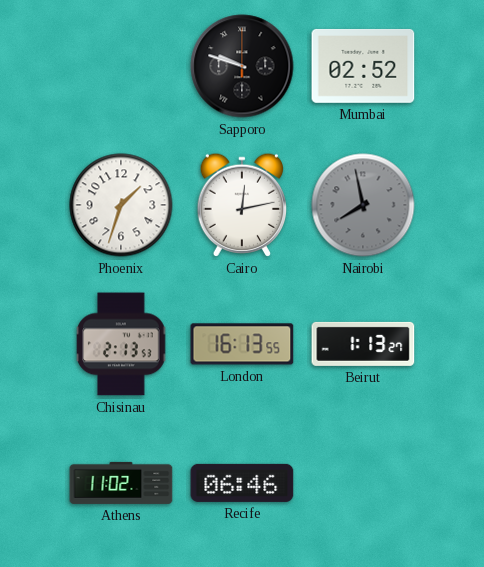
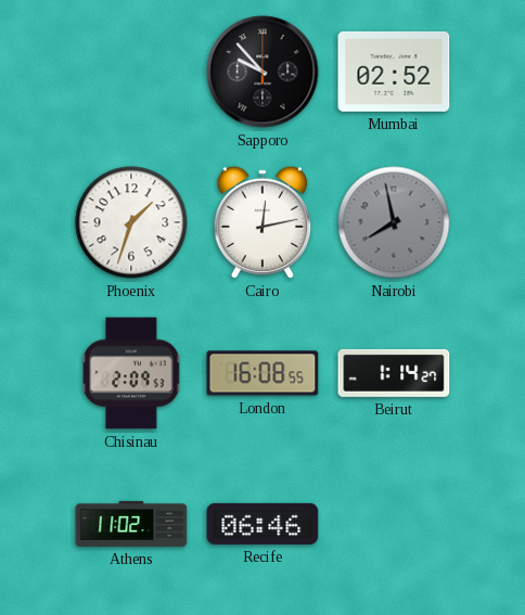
Sapporo: 9:48 -> 9:53 (262, 72)
Chisinau: 2:13 -> 2:09 (131, 373)
London: 16:13 -> 16:08 (262, 373)
Beirut: 1:13 -> 1:14 (394, 373)
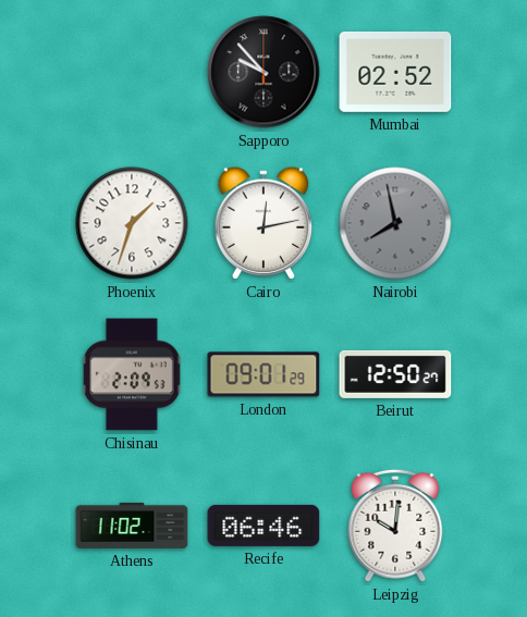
London: 16:08 -> 09:01 (263, 374)
Beirut: 1:14 -> 12:50 (395, 374)
Leipzig: none -> 10:01 (395, 526)
